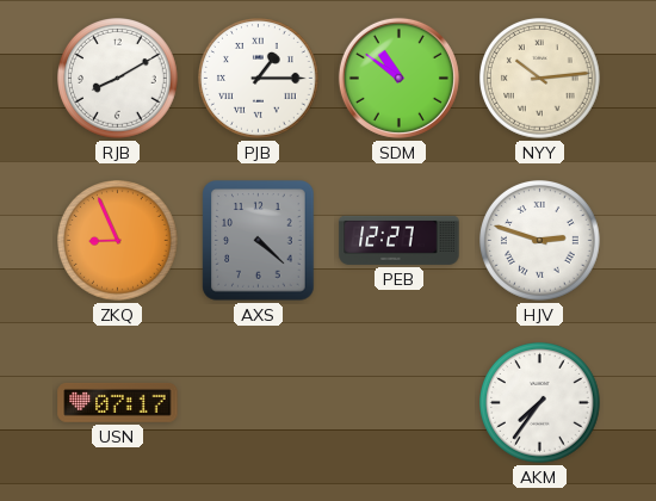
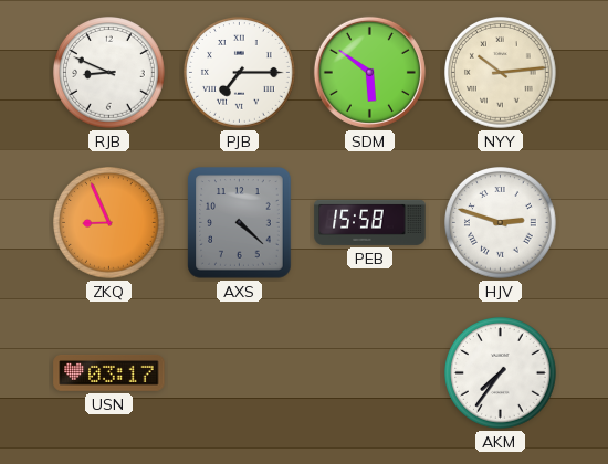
RJB: 8:10 -> 8:49 (109, 73)
PJB: 1:15 -> 7:15 (240, 73)
SDM: 10:51 -> 5:51 (369, 72)
PEB: 12:27 -> 15:58 (370, 222)
USN: 07:17 -> 03:17 (109, 373)
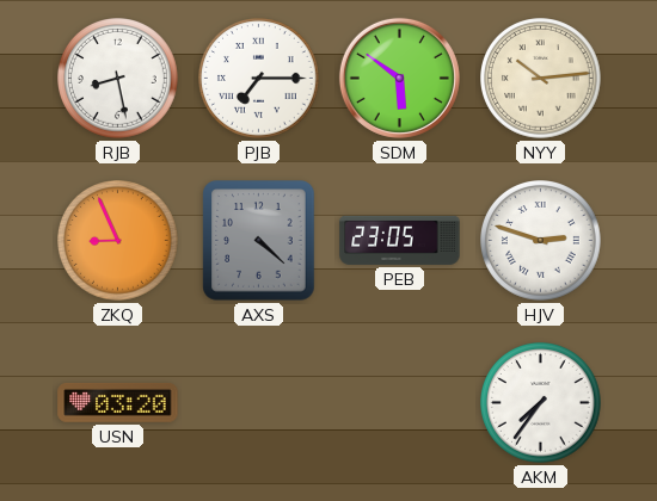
RJB: 8:49 -> 8:28 (118, 79)
PEB: 15:58 -> 23:05 (400, 240)
USN: 03:17 -> 03:20 (118, 403)
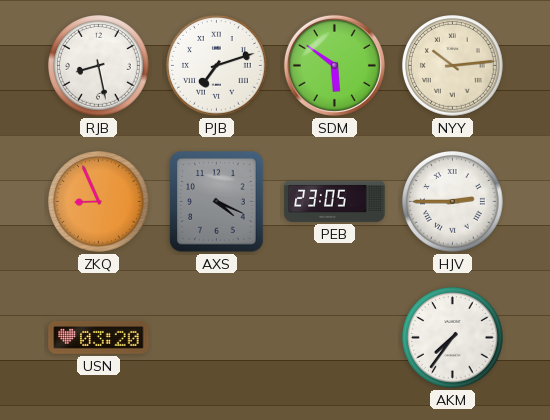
PJB: 7:15 -> 7:12 (217, 66)
AXS: 4:22 -> 4:19 (217, 202)
HJV: 2:48 -> 2:45 (453, 202)
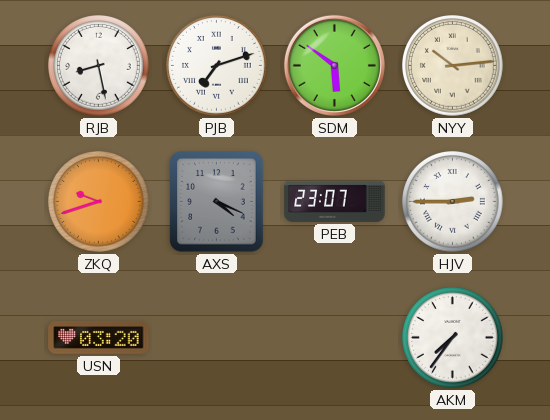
ZKQ: 8:56 -> 9:42 (99, 202)
PEB: 23:05 -> 23:07 (335, 201)
